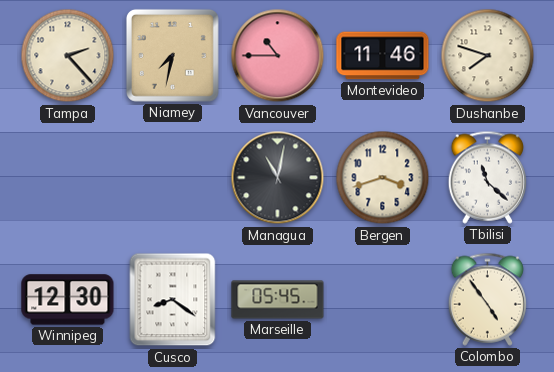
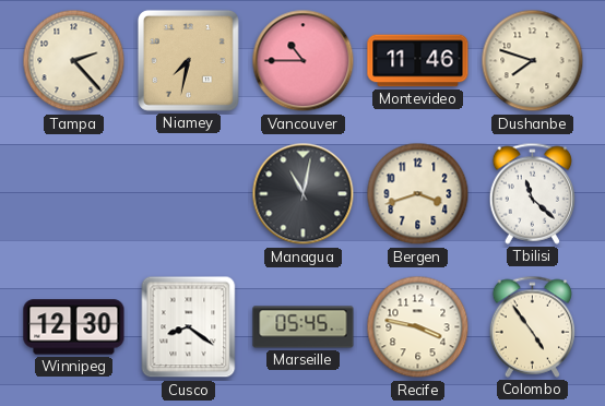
Recife: none -> 3:47 (418, 327)
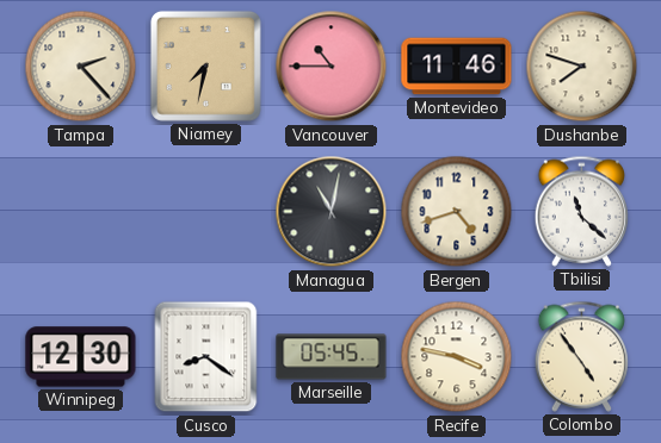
Bergen: 3:42 -> 4:42 (457, 212)
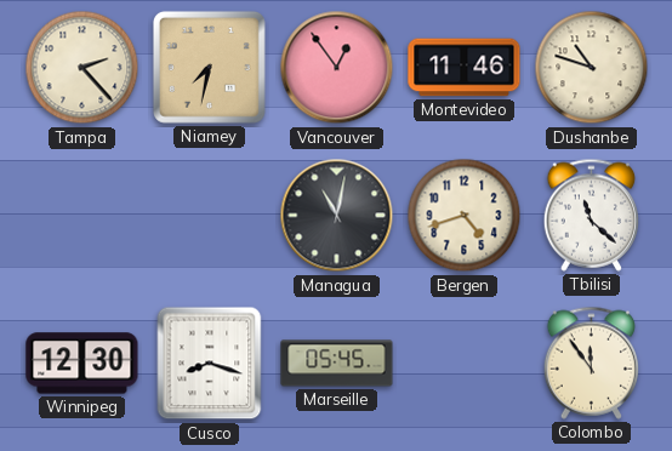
Vancouver: 10:45 -> 12:54 (337, 68)
Dushanbe: 7:48 -> 10:48 (592, 68)
Cusco: 8:21 -> 8:18 (210, 364)
Recife: 3:47 -> none (457, 357)
Colombo: 4:54 -> 11:54 (591, 362)
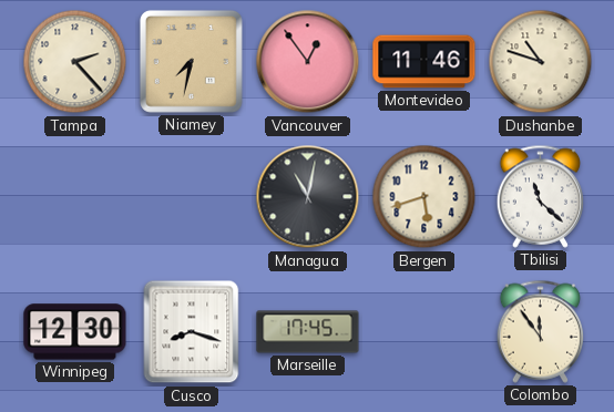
Bergen: 4:42 -> 5:42 (424, 197)
Marseille: 05:45 -> 17:45 (308, 332)
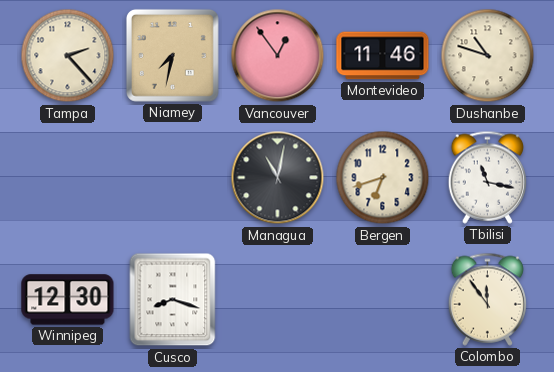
Bergen: 5:42 -> 6:42 (383, 178)
Tbilisi: 11:22 -> 11:17 (487, 177)
Marseille: 17:45 -> none (308, 332)
